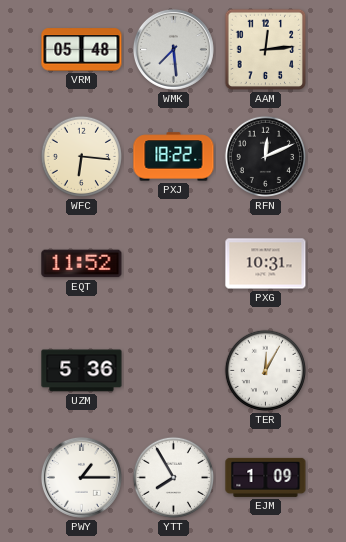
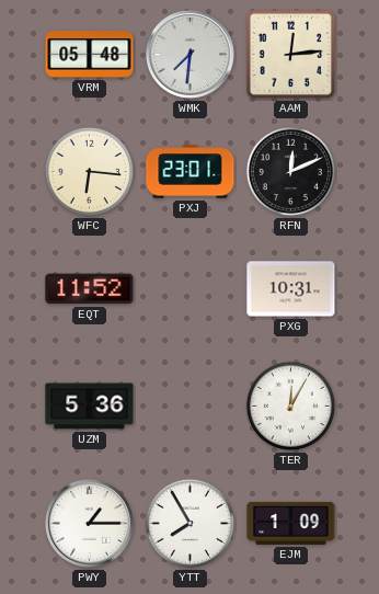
WMK: 7:29 -> 7:31 (190, 54)
PXJ: 18:22 -> 23:01 (191, 172)
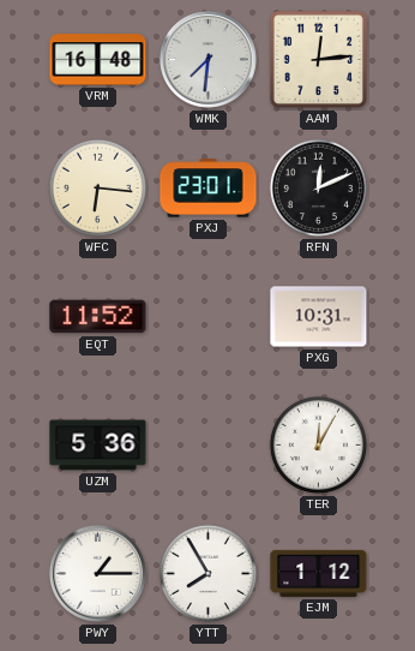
VRM: 05:48 -> 16:48 (98, 60)
EJM: 1:09 -> 1:12 (319, 573)
